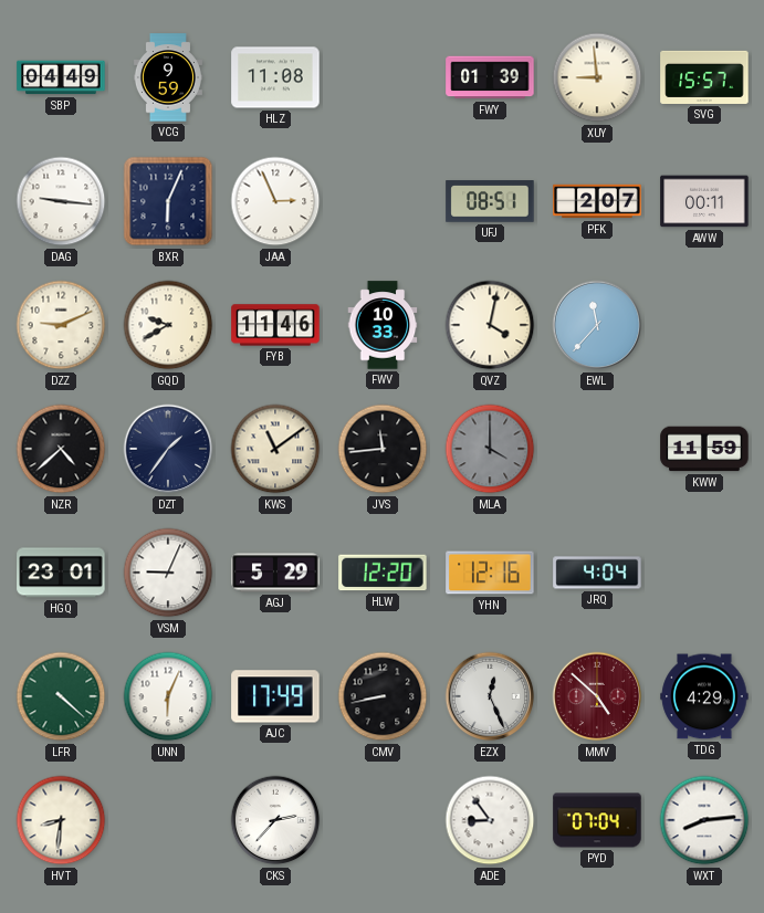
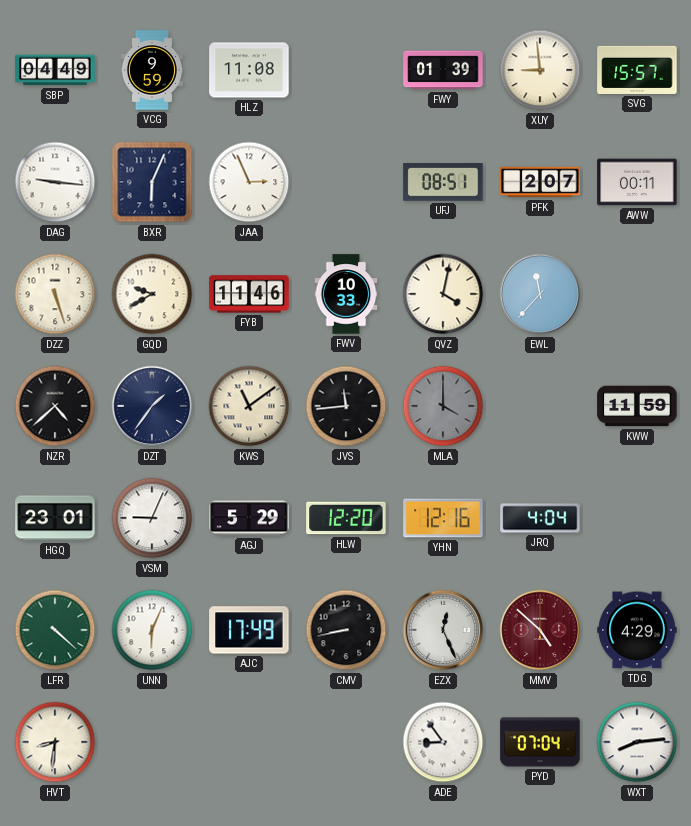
DZZ: 9:11 -> 5:27 (55, 294)
CKS: 2:37 -> none (275, 820)
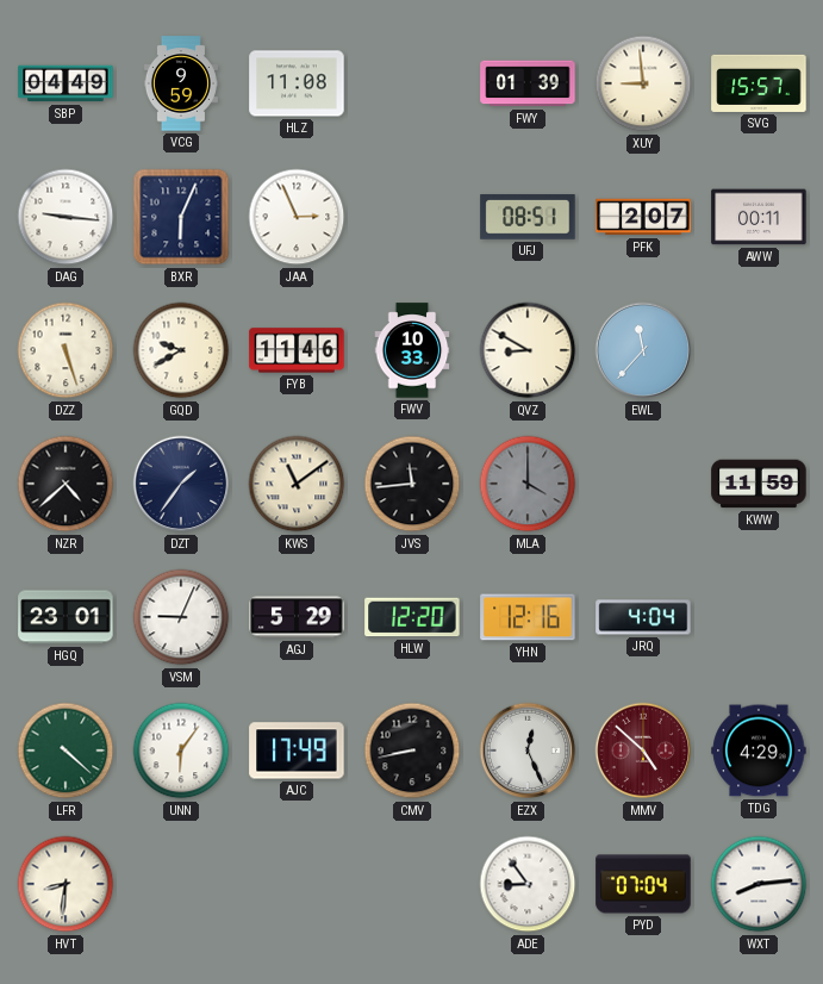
QVZ: 4:02 -> 8:50 (528, 350)
UNN: 6:04 -> 6:06 (181, 751)
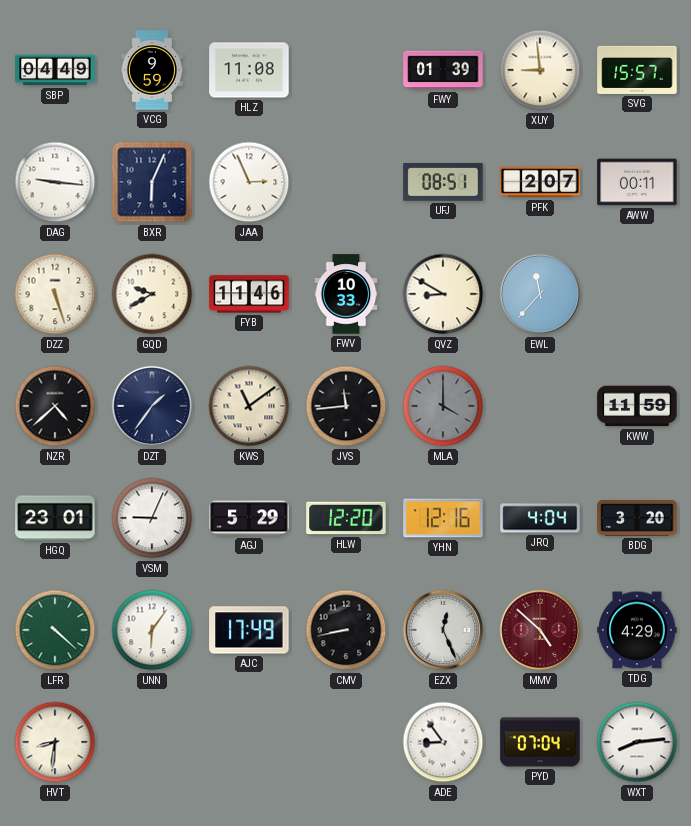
BDG: none -> 3:20 (637, 518)
